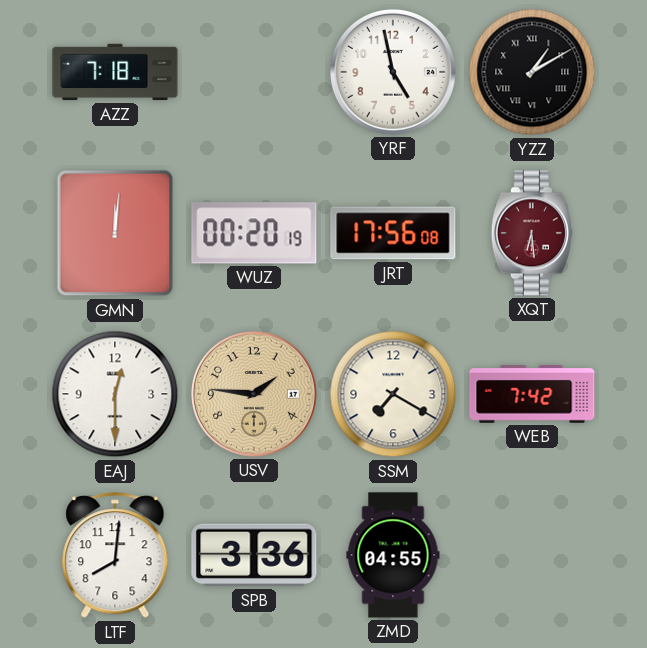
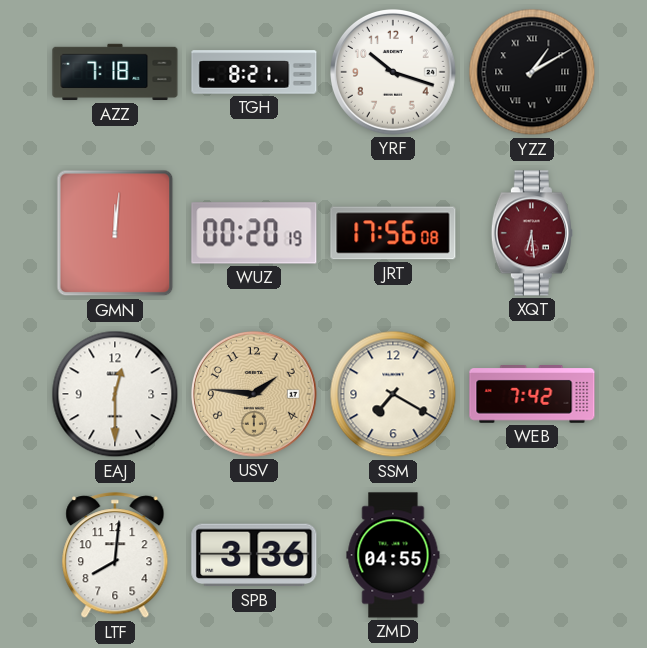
TGH: none -> 8:21 (254, 72)
YRF: 4:58 -> 10:18 (394, 73)
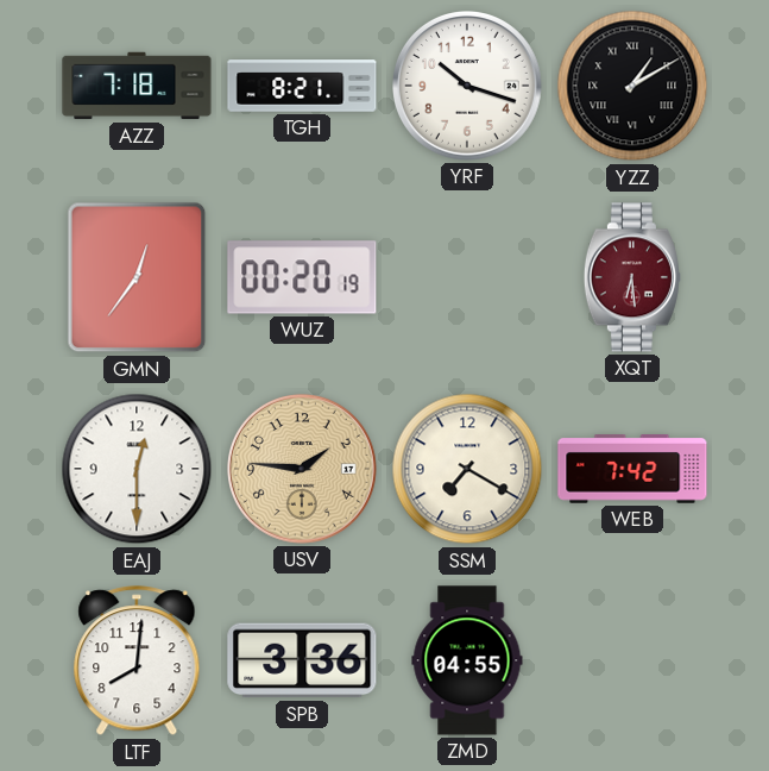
GMN: 12:01 -> 12:36 (137, 277)
JRT: 17:56 -> none (393, 233)
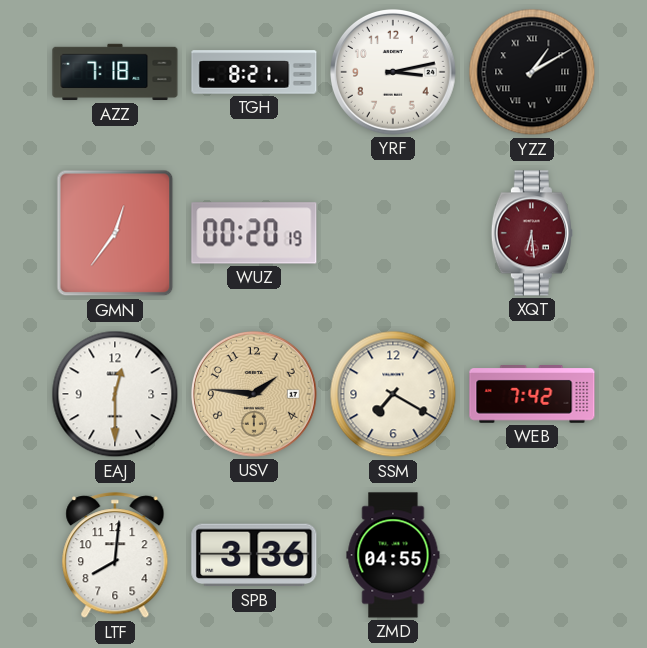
YRF: 10:18 -> 3:13 (394, 73)
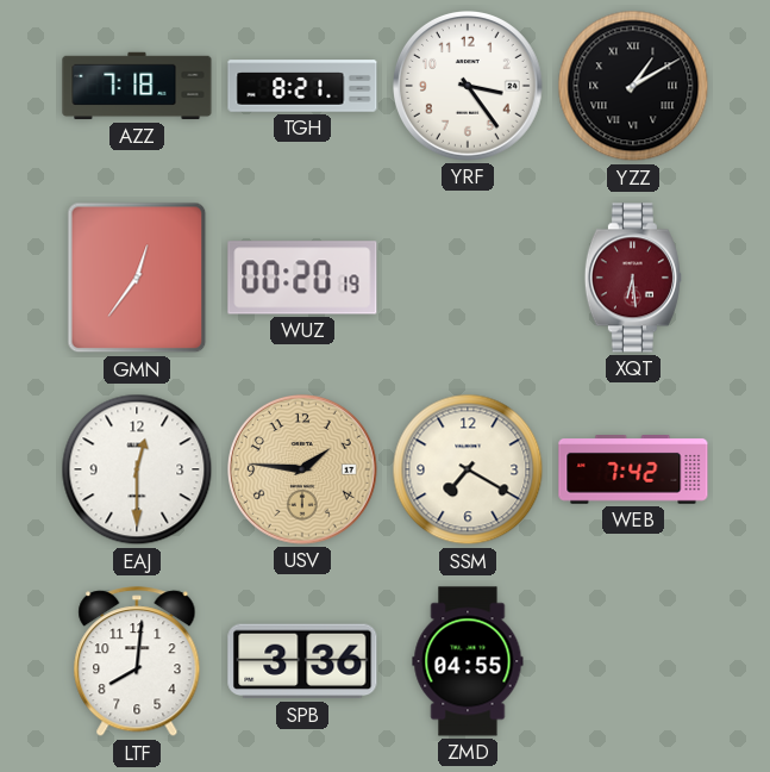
YRF: 3:13 -> 3:24 (469, 87)
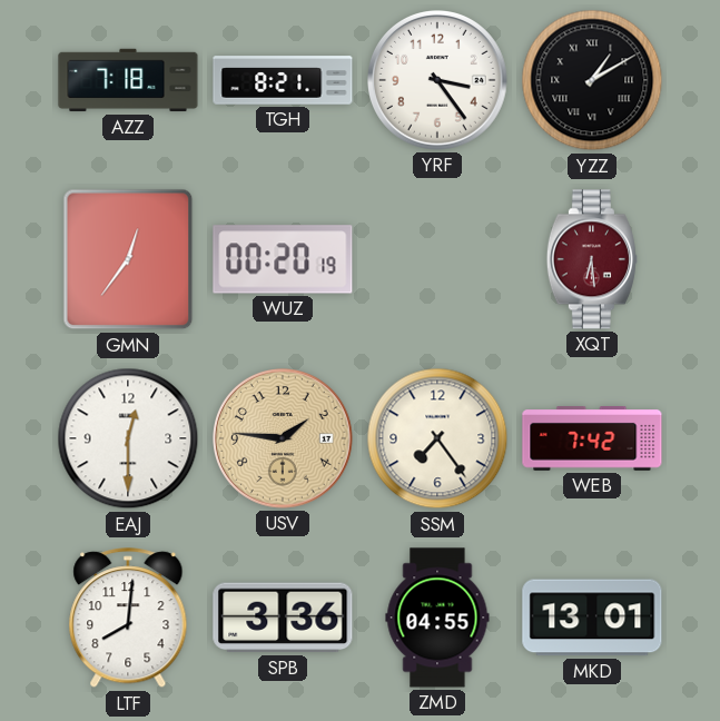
SSM: 7:20 -> 7:24 (437, 438)
MKD: none -> 13:01 (592, 618)
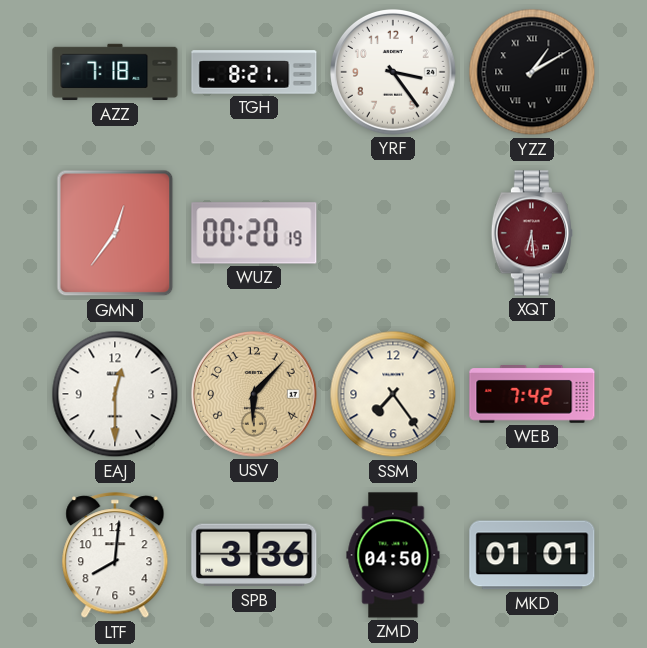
USV: 1:46 -> 6:07 (255, 395)
ZMD: 04:55 -> 04:50 (393, 555)
MKD: 13:01 -> 01:01 (532, 555)
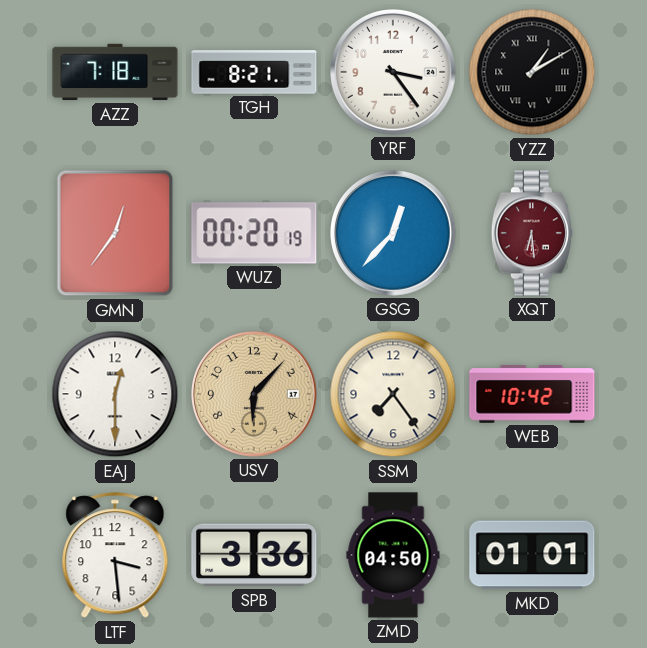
GSG: none -> 12:37 (394, 234)
WEB: 7:42 -> 10:42 (532, 395)
LTF: 8:01 -> 3:29 (115, 556)
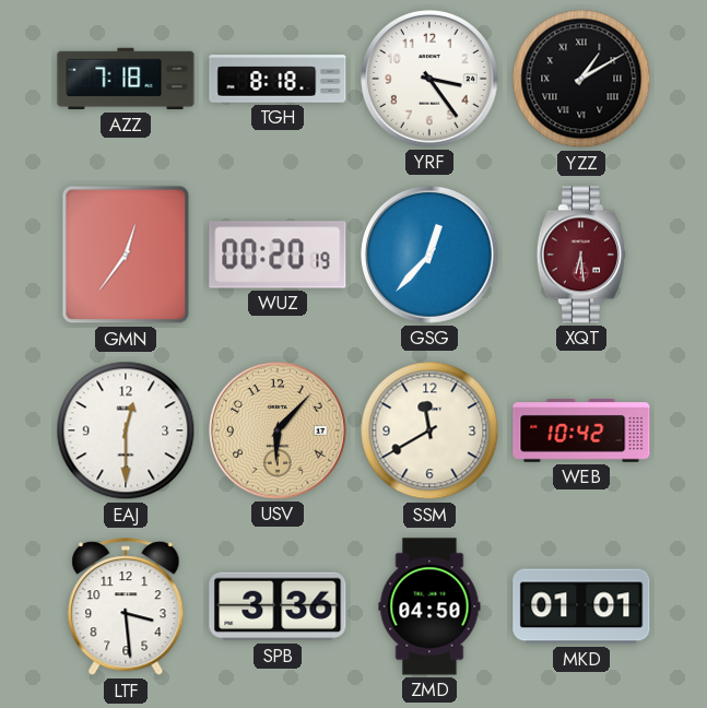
TGH: 8:21 -> 8:18 (278, 79)
SSM: 7:24 -> 11:40 (429, 430)
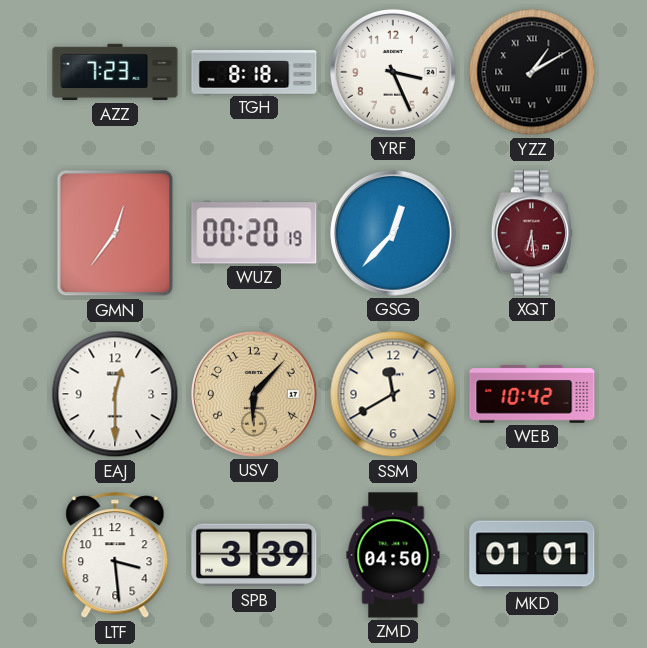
AZZ: 7:18 -> 7:23 (115, 72)
YRF: 3:24 -> 3:26 (394, 73)
SPB: 3:36 -> 3:39 (254, 555)
